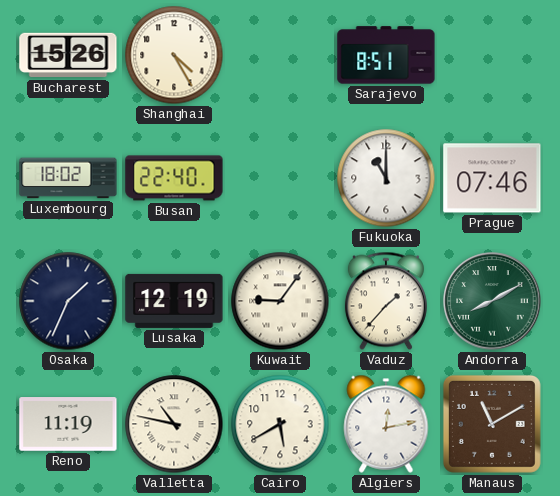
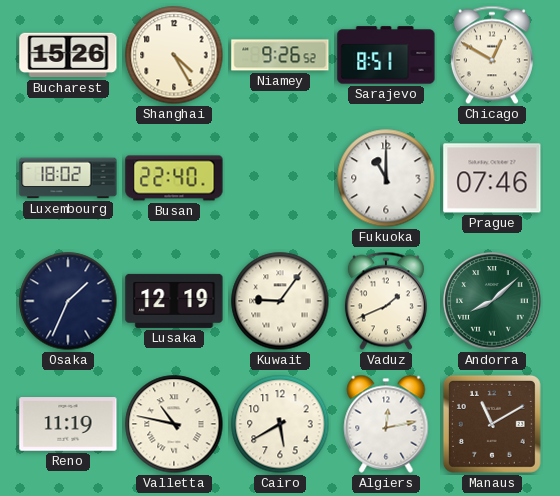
Niamey: none -> 9:26 (280, 55)
Chicago: none -> 12:50 (492, 55)
Vaduz: 1:37 -> 1:41 (386, 301)
Andorra: 8:10 -> 8:08 (492, 301)
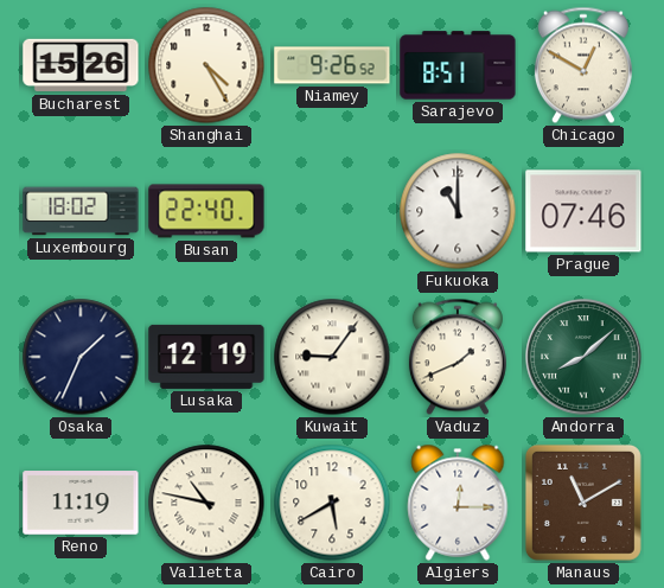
Algiers: 12:13 -> 12:15 (458, 503)
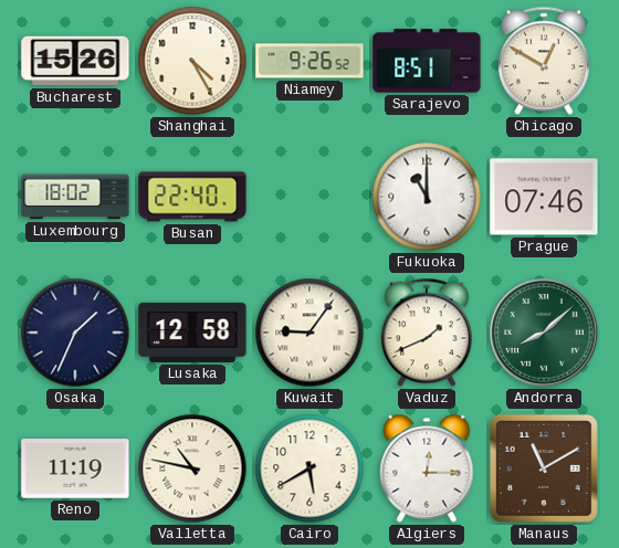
Lusaka: 12:19 -> 12:58 (192, 333)
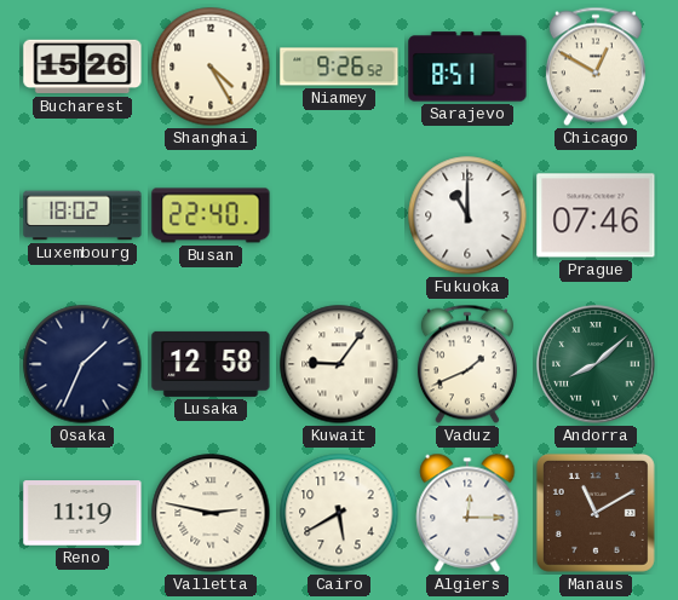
Valletta: 10:47 -> 2:47 (211, 513)
